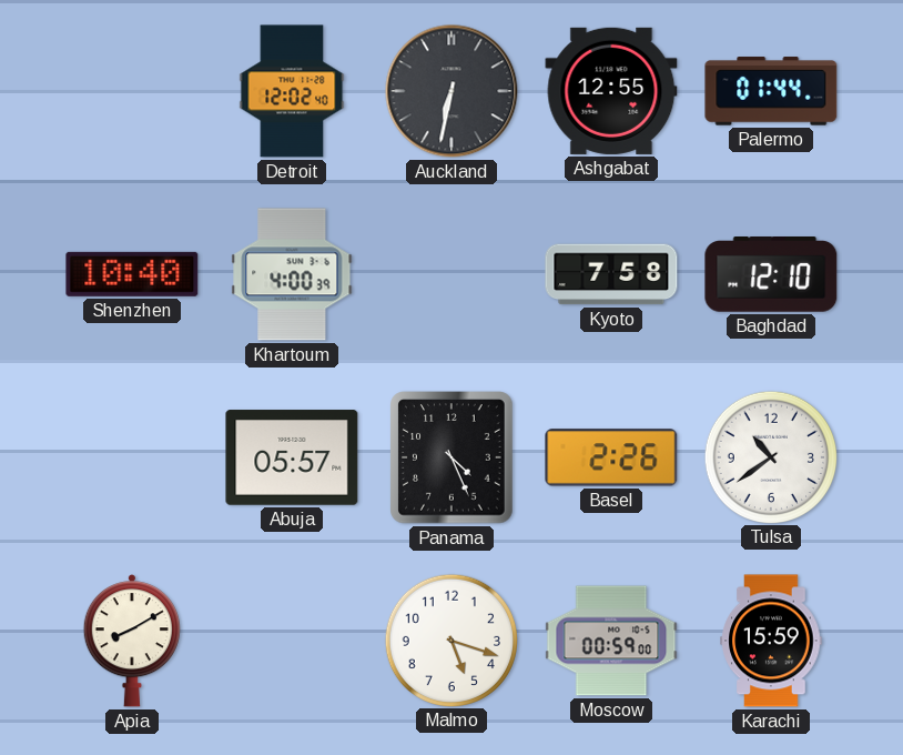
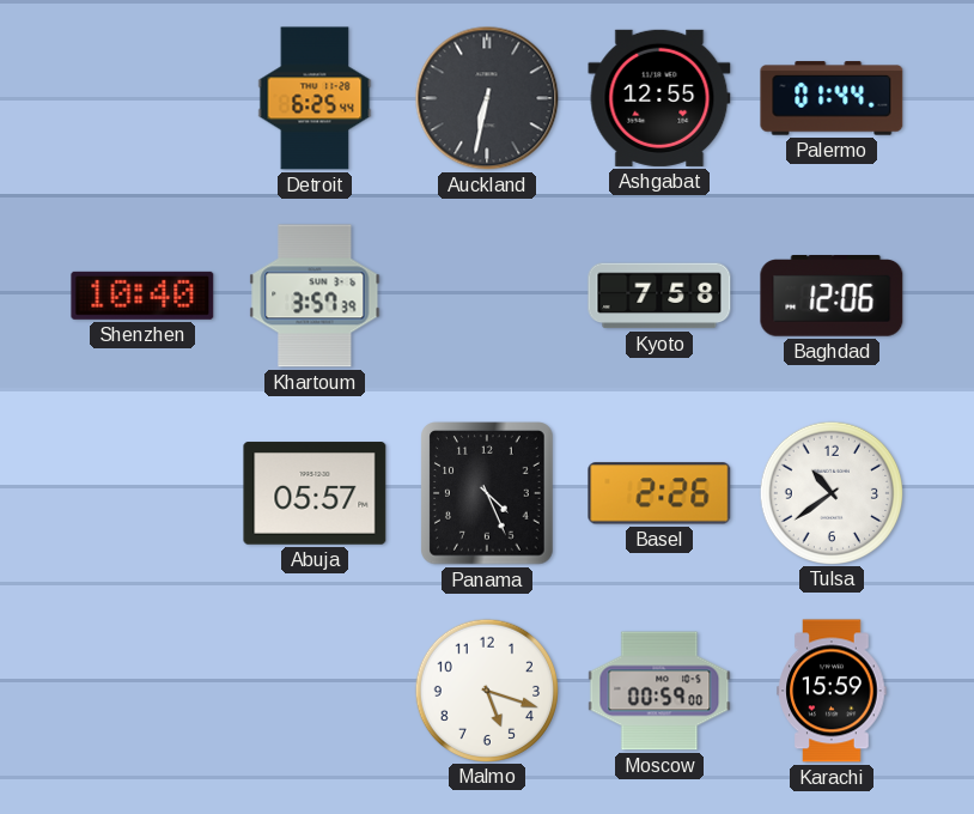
Detroit: 12:02 -> 6:25 (315, 98)
Khartoum: 4:00 -> 3:57 (315, 296)
Baghdad: 12:10 -> 12:06 (832, 296)
Apia: 8:10 -> none (131, 641)
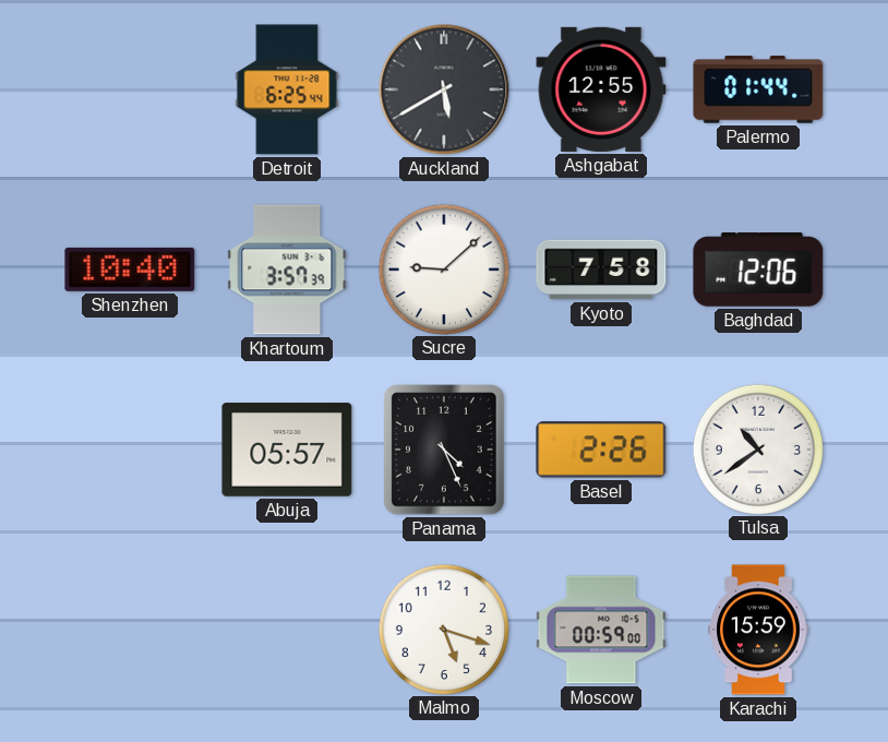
Auckland: 6:32 -> 5:40 (444, 89)
Sucre: none -> 9:08 (443, 268)
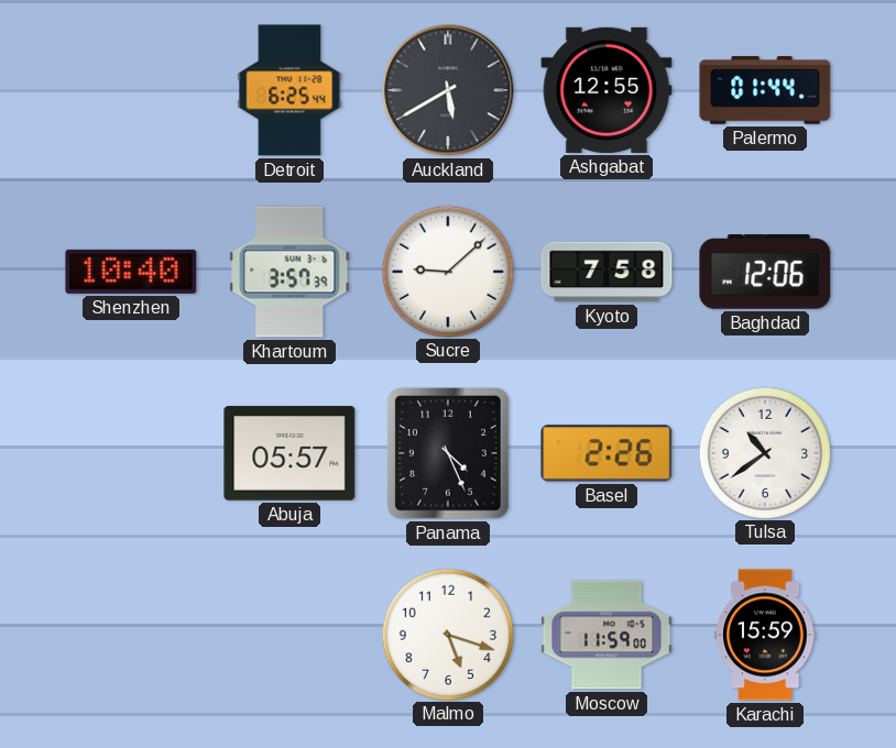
Moscow: 00:59 -> 11:59 (607, 635)
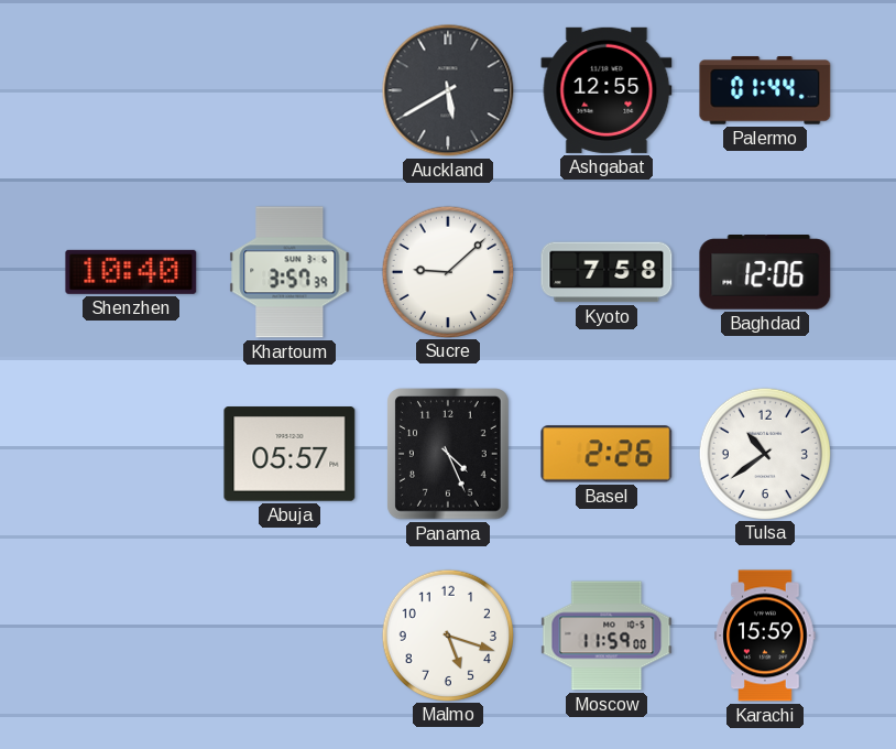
Detroit: 6:25 -> none (289, 90)
